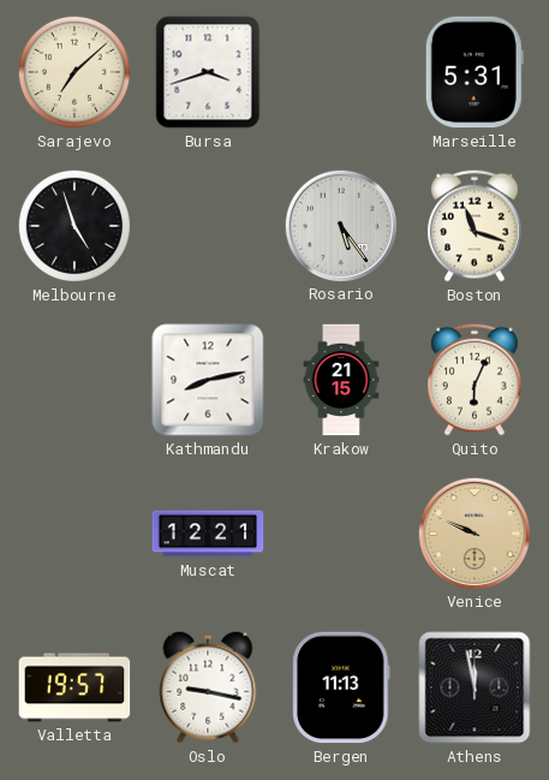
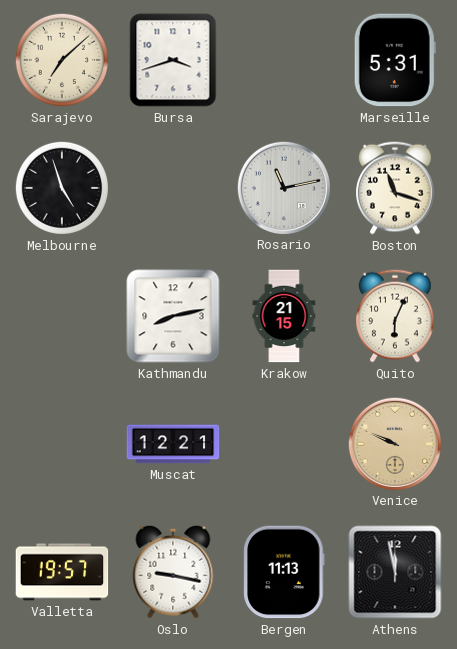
Rosario: 5:24 -> 11:13 (283, 187)
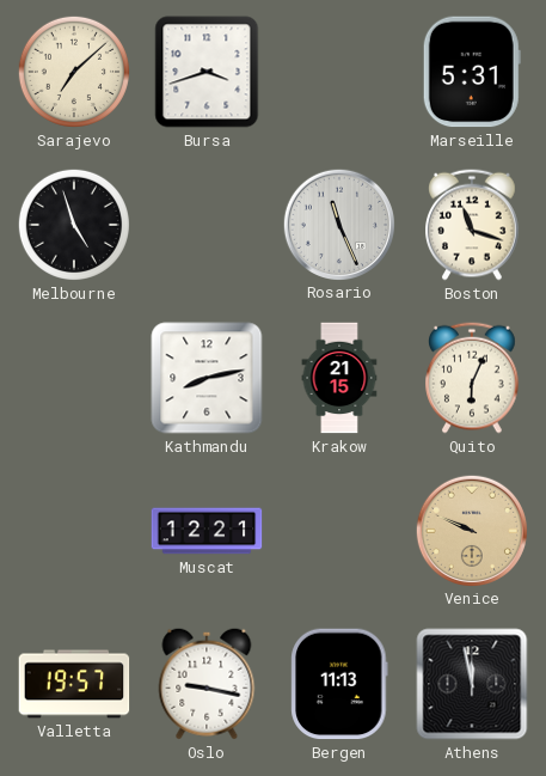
Rosario: 11:13 -> 11:26 (338, 224)
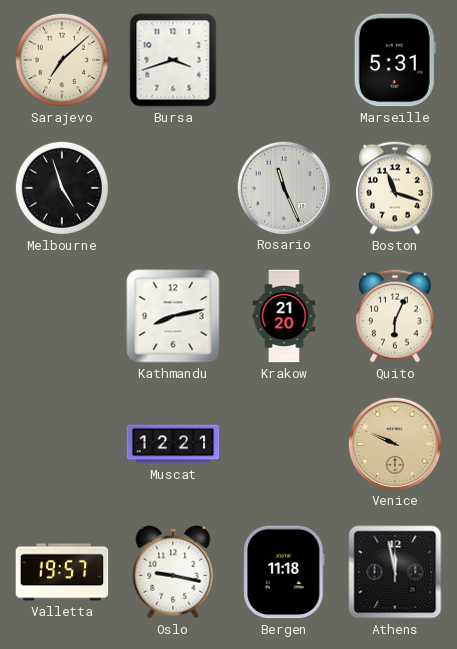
Krakow: 21:15 -> 21:20 (284, 316)
Bergen: 11:13 -> 11:18 (284, 572)
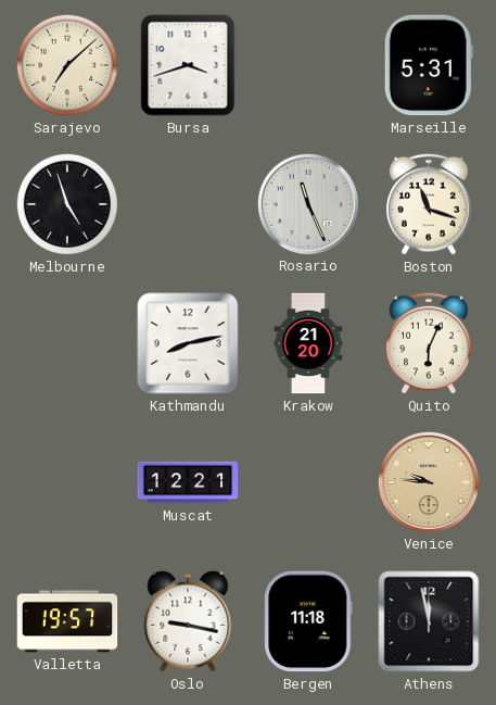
Venice: 9:49 -> 9:46 (428, 481)
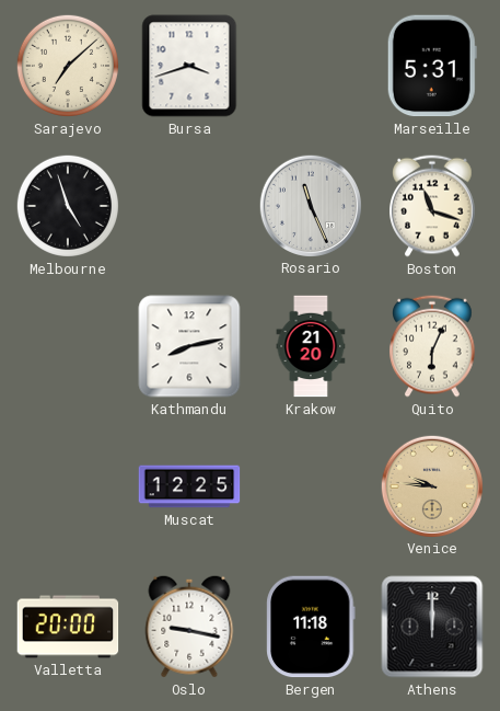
Muscat: 12:21 -> 12:25 (189, 486)
Valletta: 19:57 -> 20:00 (68, 627)
Athens: 11:58 -> 12:00 (432, 627)
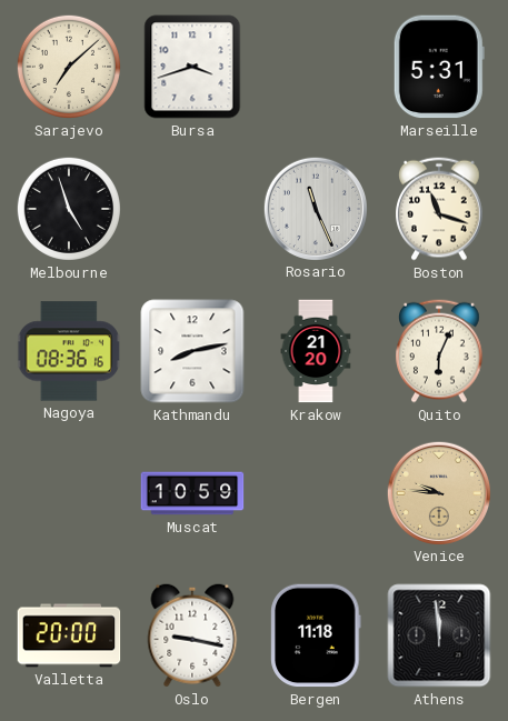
Nagoya: none -> 08:36 (69, 351)
Muscat: 12:25 -> 10:59 (192, 493)
Athens: 12:00 -> 11:59 (439, 635)
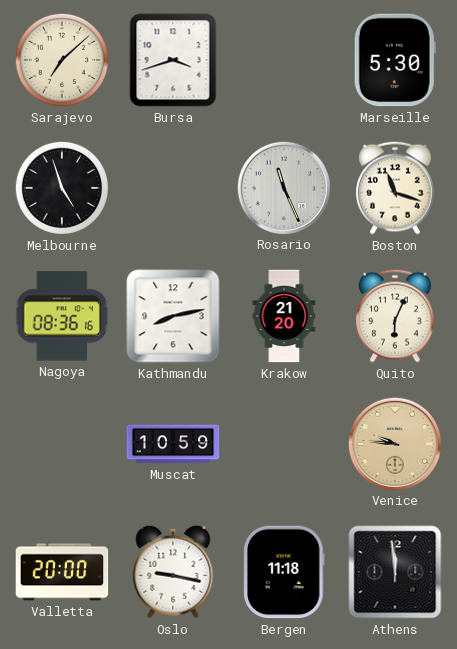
Marseille: 5:31 -> 5:30 (395, 60)
